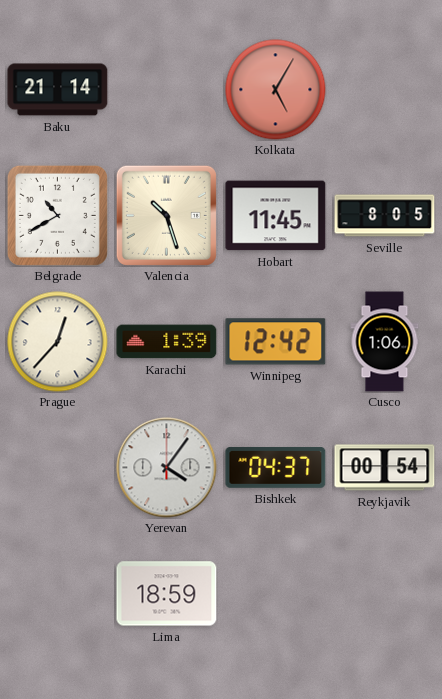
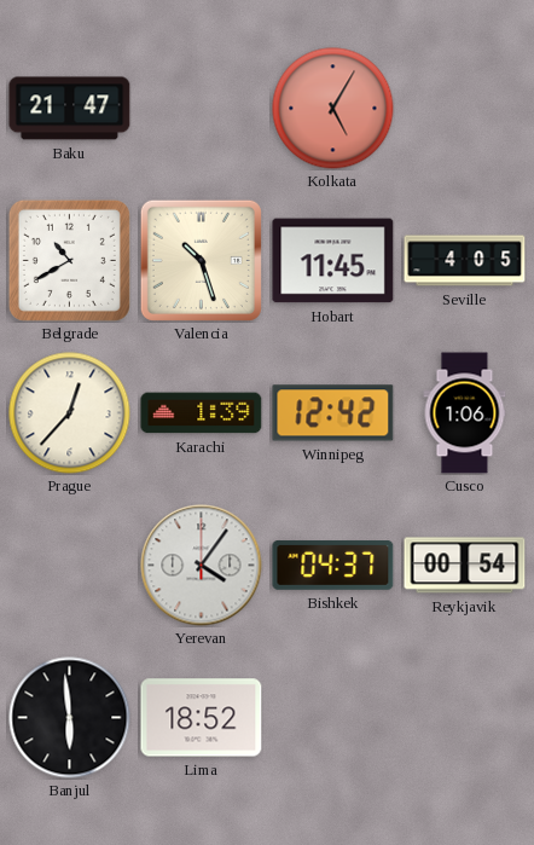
Baku: 21:14 -> 21:47 (70, 109)
Seville: 8:05 -> 4:05 (465, 261)
Banjul: none -> 5:59 (70, 718)
Lima: 18:59 -> 18:52 (202, 718)
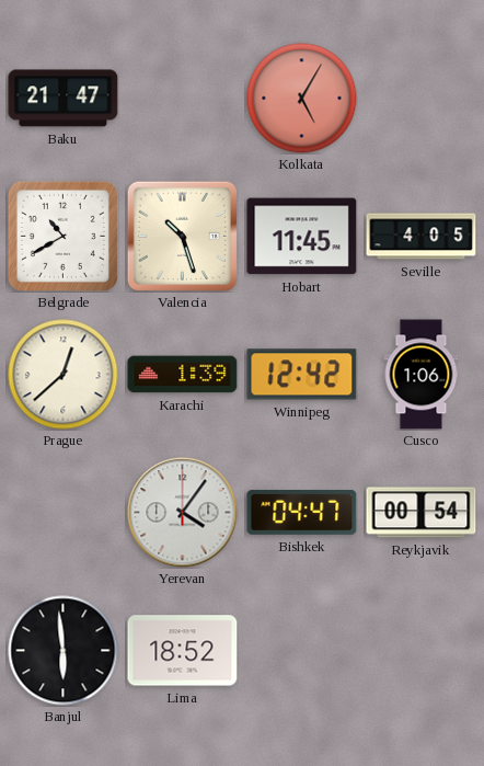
Prague: 12:37 -> 12:38 (64, 375)
Bishkek: 04:37 -> 04:47 (302, 513)
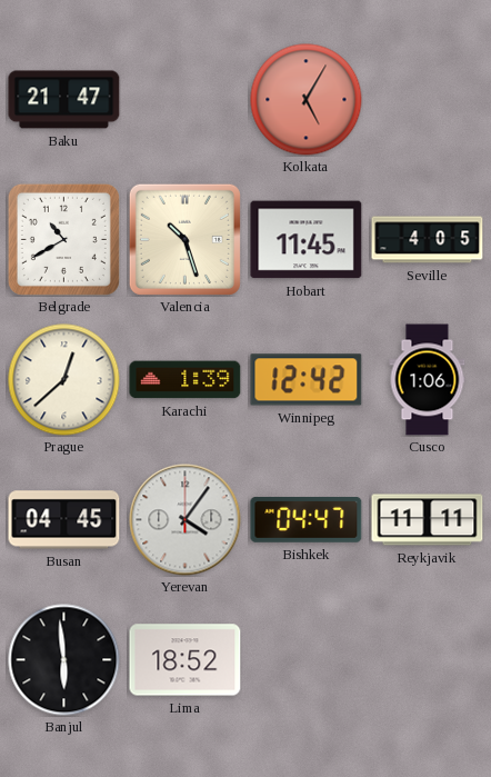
Busan: none -> 04:45 (64, 520)
Reykjavik: 00:54 -> 11:11 (428, 520)
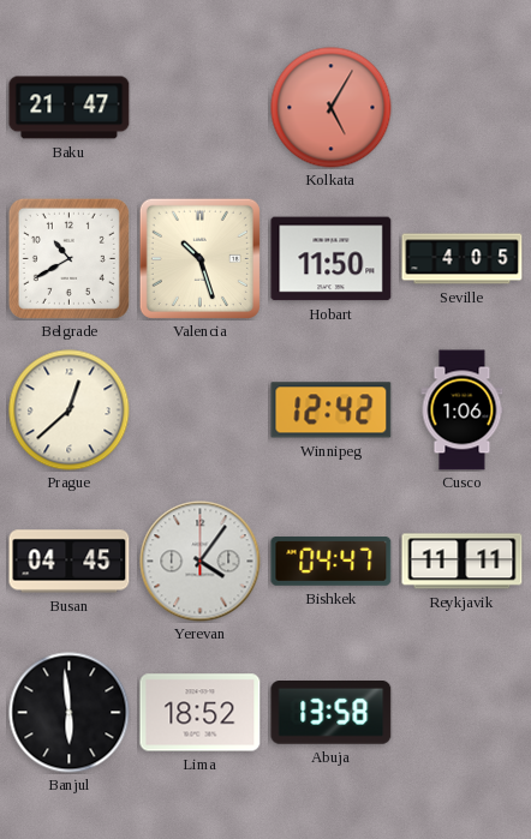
Hobart: 11:45 -> 11:50 (332, 259)
Karachi: 1:39 -> none (186, 380)
Abuja: none -> 13:58 (332, 713)
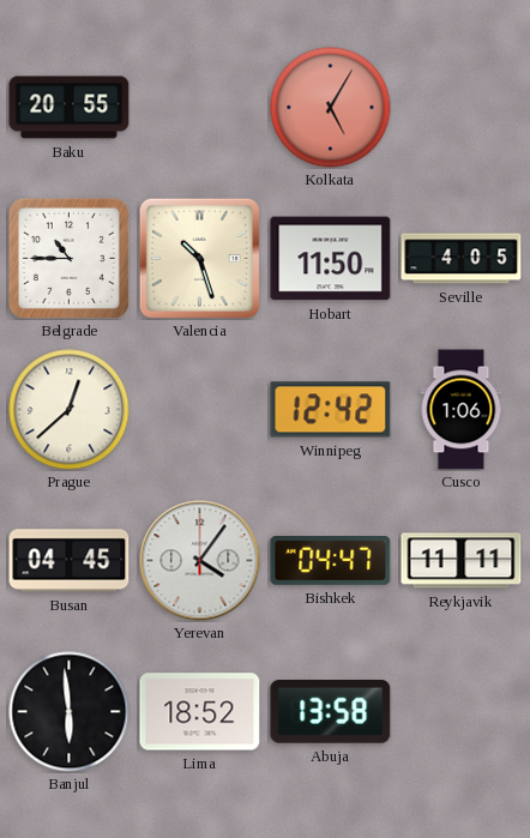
Baku: 21:47 -> 20:55 (70, 108)
Belgrade: 10:40 -> 10:45 (68, 258)
